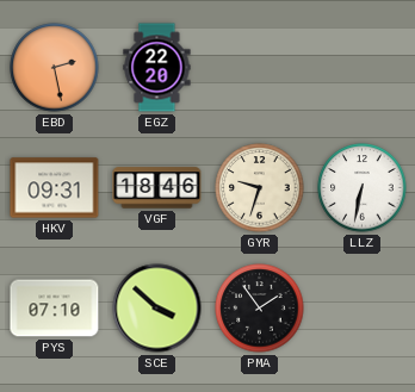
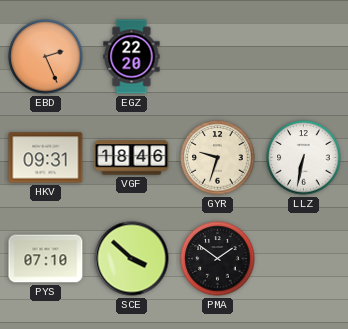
EBD: 2:28 -> 2:26 (46, 57)
PMA: 1:54 -> 1:51 (218, 259)
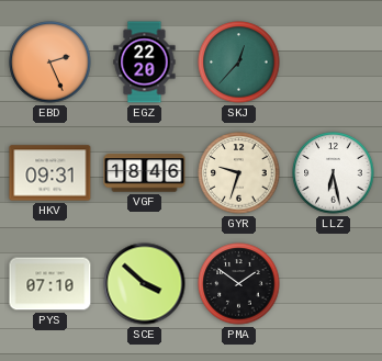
SKJ: none -> 12:37 (239, 63)
LLZ: 6:32 -> 6:28 (334, 173)
